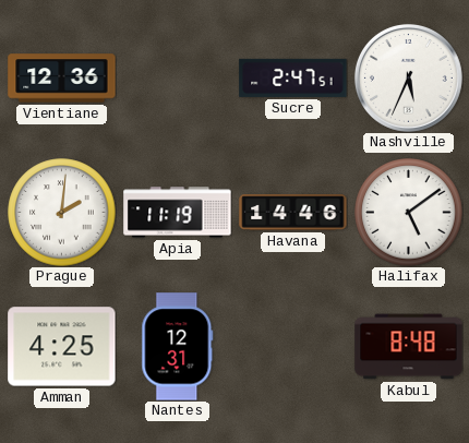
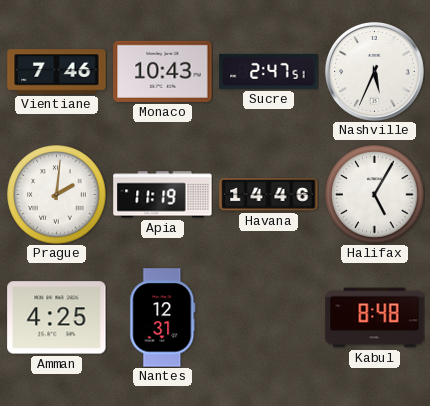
Vientiane: 12:36 -> 7:46 (57, 72)
Monaco: none -> 10:43 (163, 71)
Halifax: 5:09 -> 5:05 (375, 195)
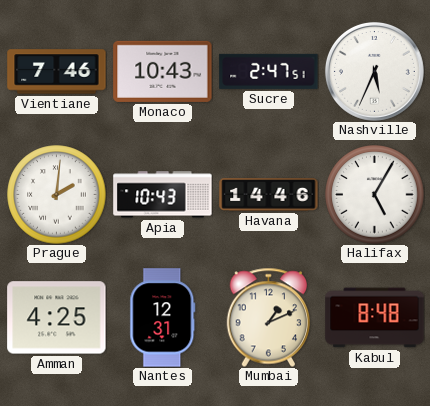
Apia: 11:19 -> 10:43 (163, 195)
Mumbai: none -> 1:11 (269, 317)
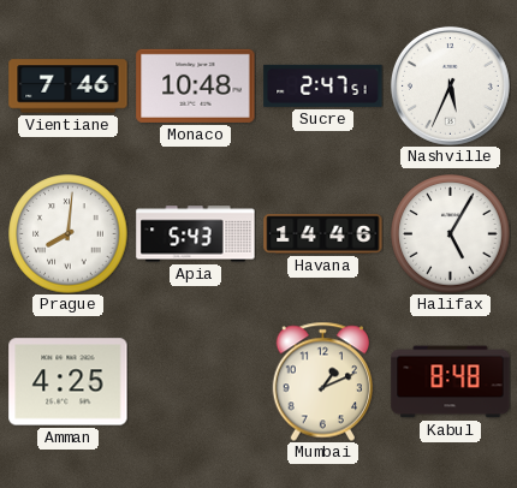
Monaco: 10:43 -> 10:48 (196, 85)
Prague: 2:01 -> 8:01 (69, 234)
Apia: 10:43 -> 5:43 (196, 234)
Nantes: 12:31 -> none (163, 318)
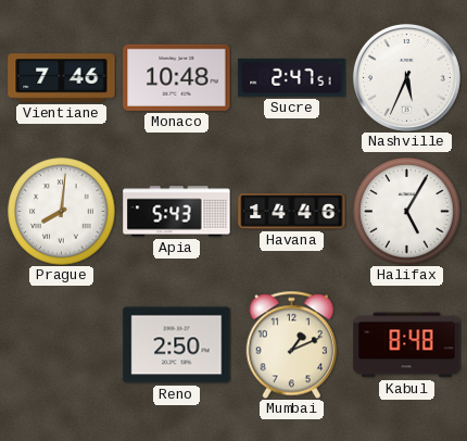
Amman: 4:25 -> none (69, 382)
Reno: none -> 2:50 (177, 345)
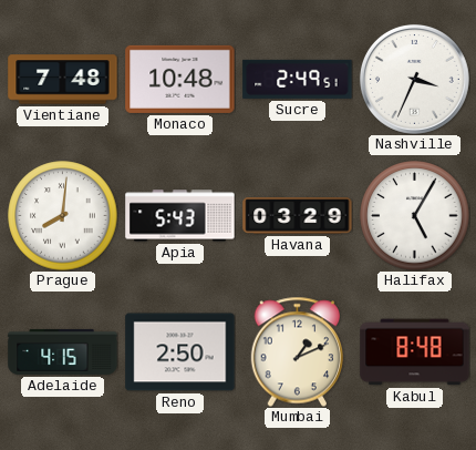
Vientiane: 7:46 -> 7:48 (63, 80)
Sucre: 2:47 -> 2:49 (298, 79)
Nashville: 5:34 -> 3:34 (414, 79)
Havana: 14:46 -> 03:29 (298, 216)
Adelaide: none -> 4:15 (63, 351)
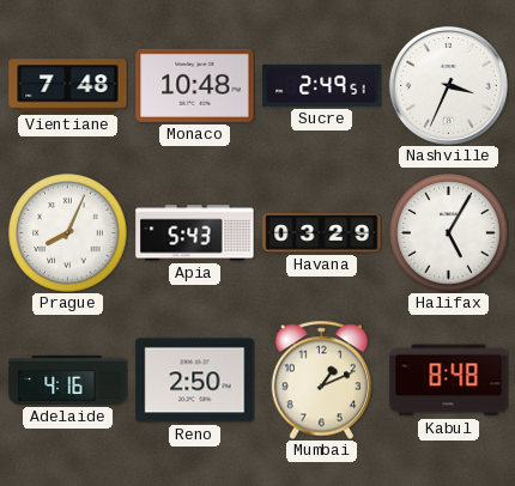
Prague: 8:01 -> 8:04 (68, 233)
Adelaide: 4:15 -> 4:16 (68, 379)
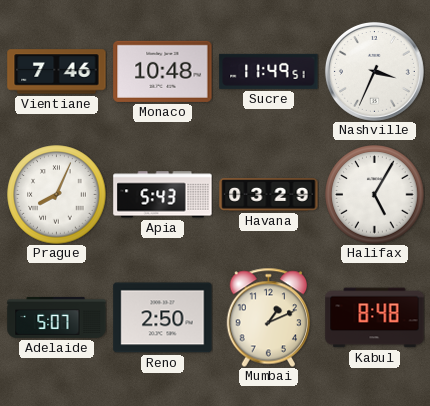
Vientiane: 7:48 -> 7:46 (57, 72)
Sucre: 2:49 -> 11:49 (269, 71)
Adelaide: 4:16 -> 5:07 (57, 317)
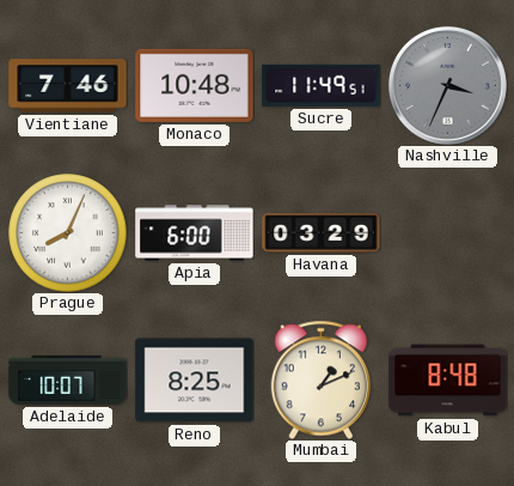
Nashville dial: white -> grey (447, 85)
Apia: 5:43 -> 6:00 (195, 233)
Halifax: 5:05 -> none (375, 195)
Adelaide: 5:07 -> 10:07 (68, 379)
Reno: 2:50 -> 8:25 (195, 381)
